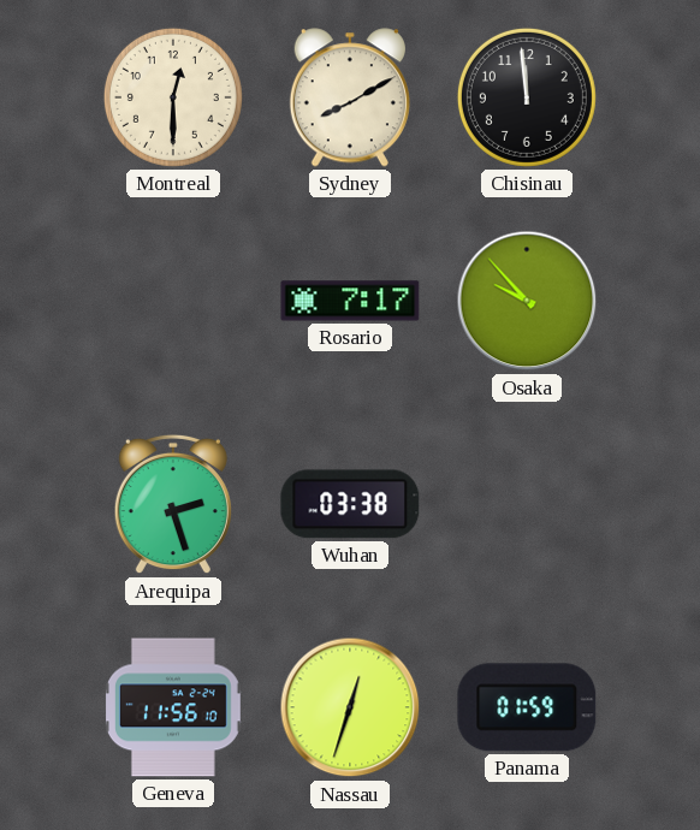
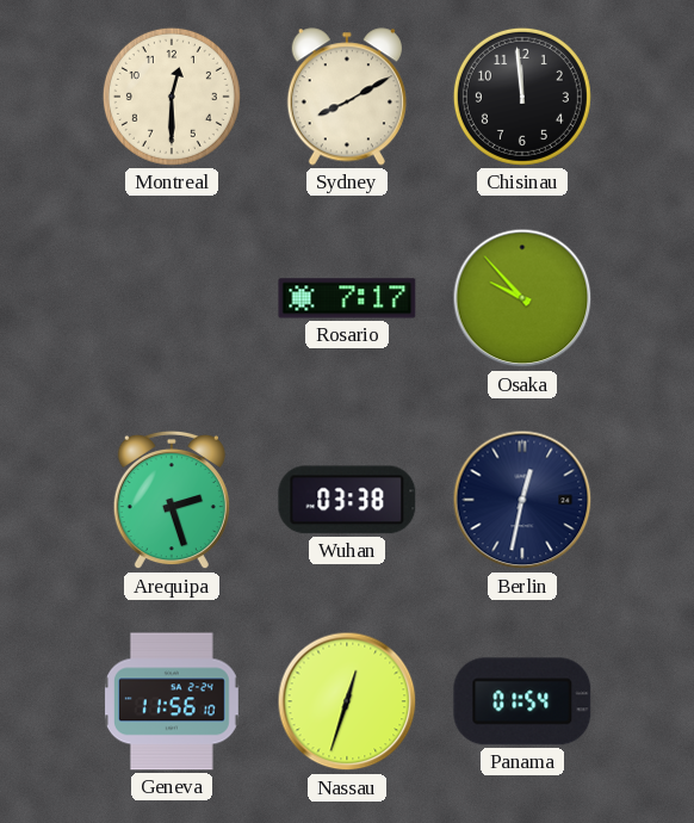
Berlin: none -> 12:32 (522, 500)
Panama: 01:59 -> 01:54 (522, 701)
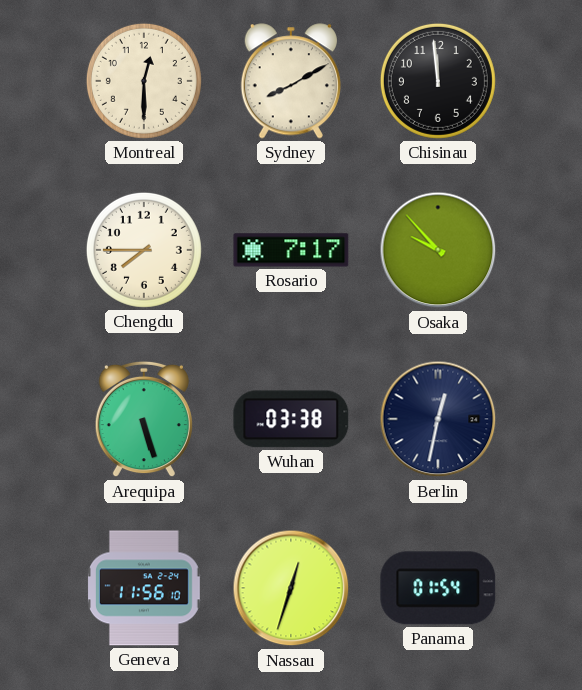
Chengdu: none -> 7:45 (144, 250)
Arequipa: 2:27 -> 5:27 (144, 419)
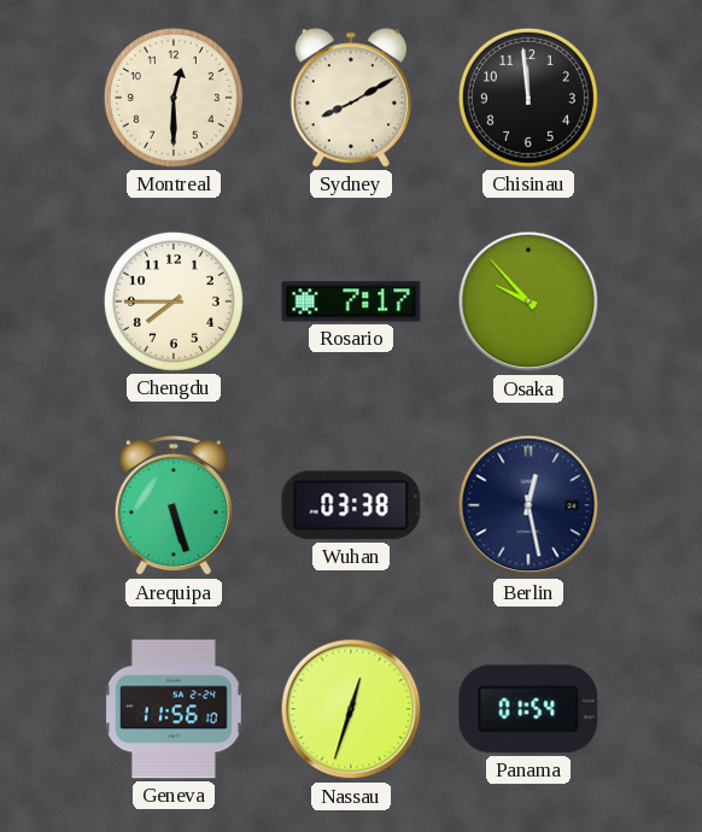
Berlin: 12:32 -> 12:28 (528, 505)
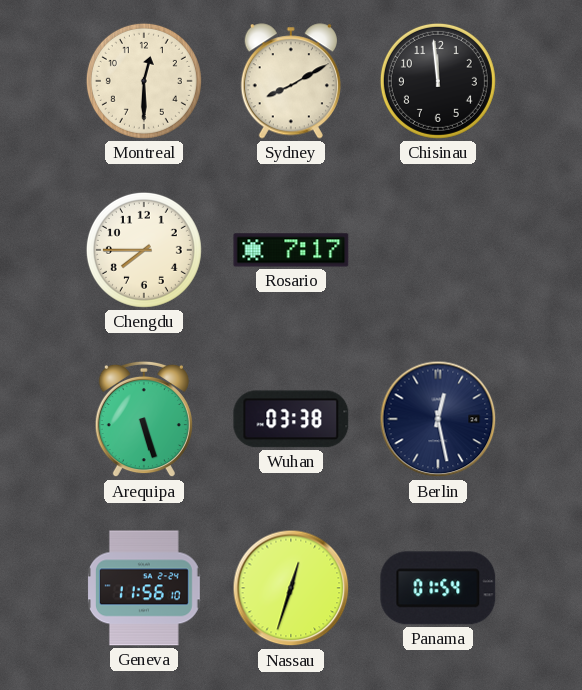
Osaka: 9:53 -> none (528, 301)
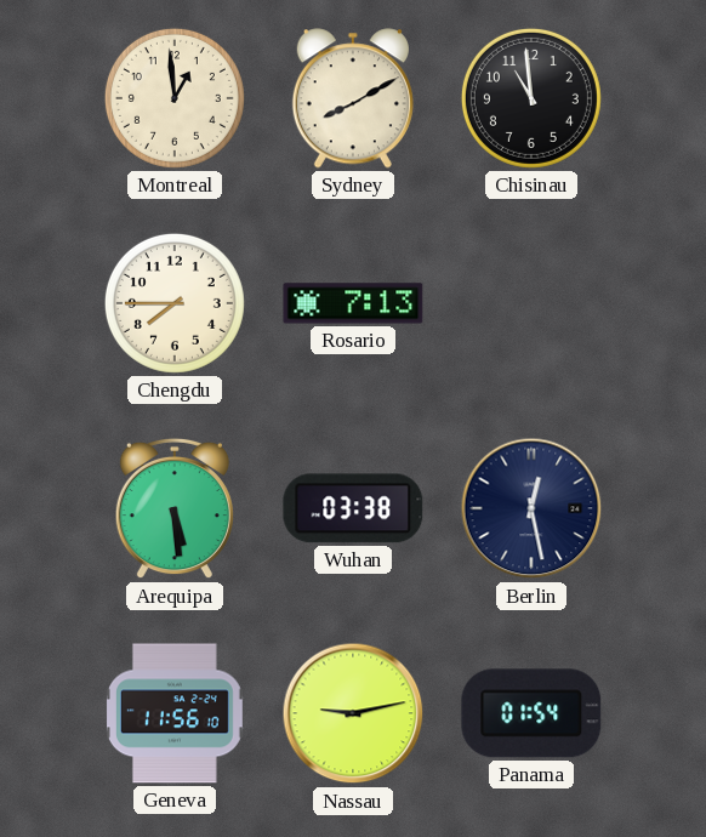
Montreal: 12:30 -> 12:59 (175, 98)
Chisinau: 11:59 -> 10:59 (531, 98)
Rosario: 7:17 -> 7:13 (353, 303)
Arequipa: 5:27 -> 5:29 (175, 508)
Nassau: 12:33 -> 9:13 (353, 713)
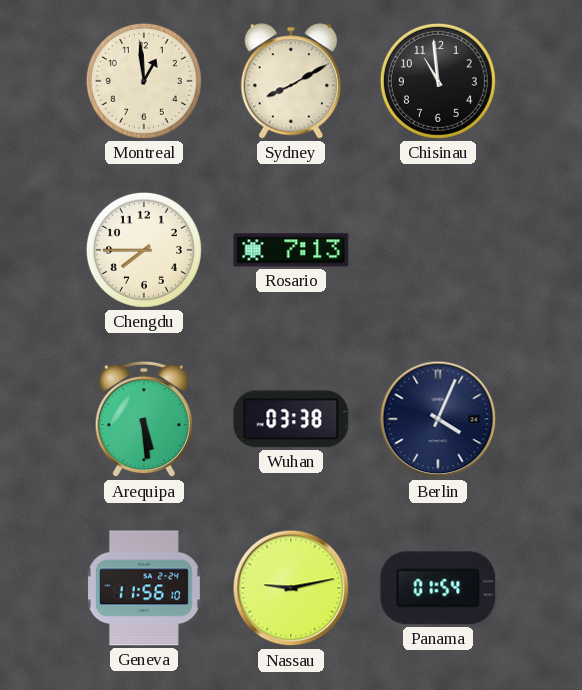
Berlin: 12:28 -> 4:04 (438, 419)
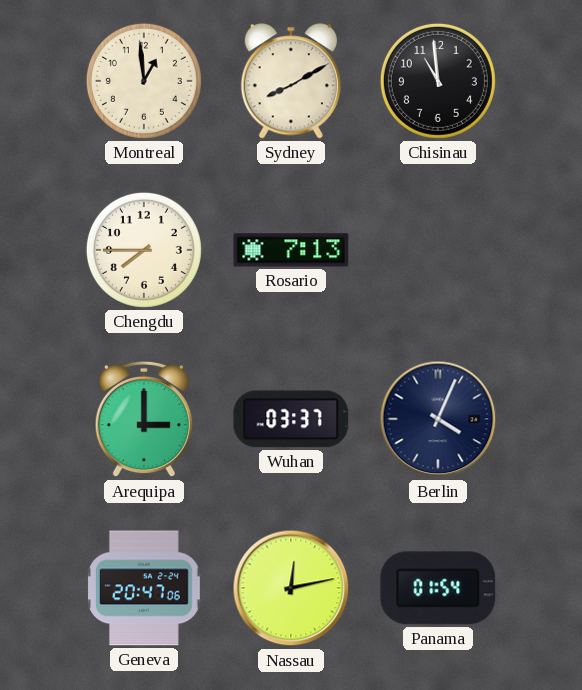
Arequipa: 5:29 -> 3:00 (144, 419)
Wuhan: 03:38 -> 03:37 (291, 419)
Geneva: 11:56 -> 20:47 (144, 588)
Nassau: 9:13 -> 12:13 (291, 588)
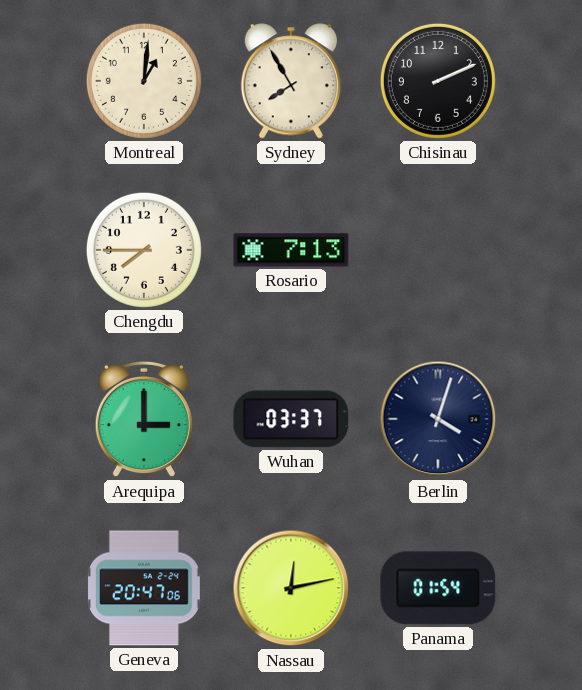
Montreal: 12:59 -> 1:01 (144, 81)
Sydney: 8:10 -> 7:55 (291, 81)
Chisinau: 10:59 -> 2:11 (438, 81)
Berlin: 4:04 -> 4:03 (438, 419)
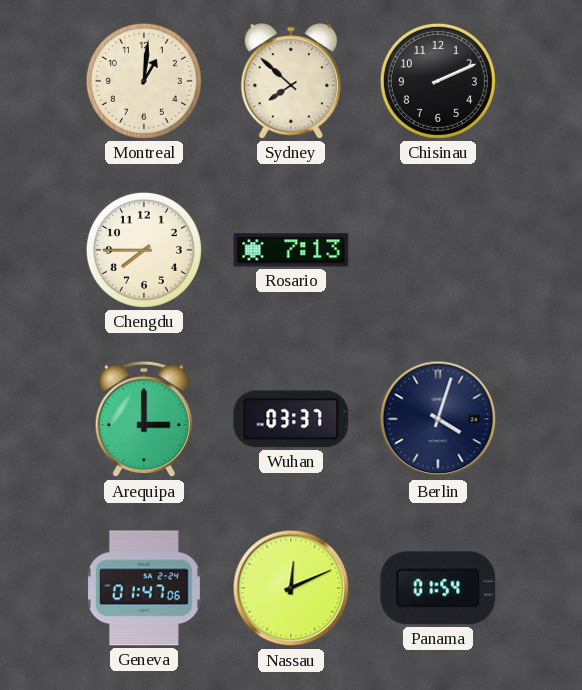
Sydney: 7:55 -> 7:52 (291, 81)
Geneva: 20:47 -> 01:47 (144, 588)
Nassau: 12:13 -> 12:11 (291, 588)
